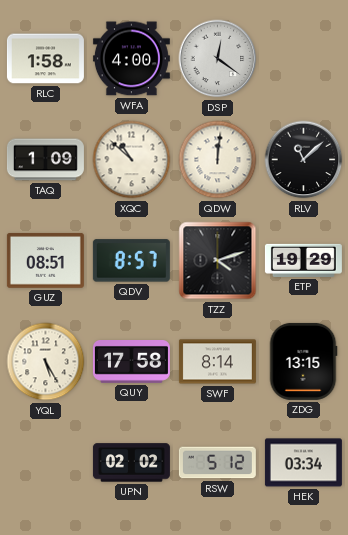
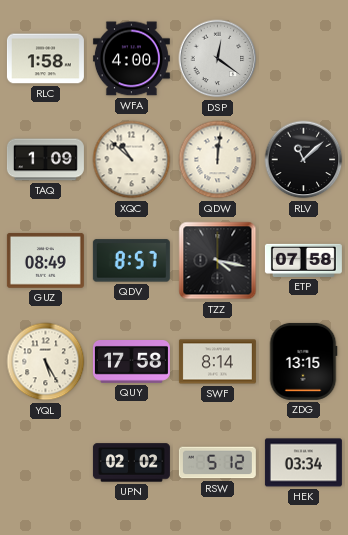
GUZ: 08:51 -> 08:49 (45, 260)
TZZ: 4:12 -> 4:17 (218, 261)
ETP: 19:29 -> 07:58 (303, 260)
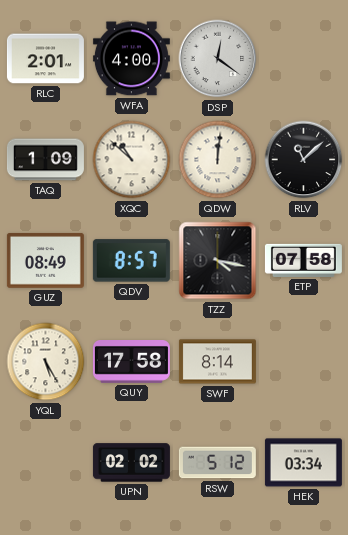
RLC: 1:58 -> 2:01 (45, 59)
ZDG: 13:15 -> none (303, 361)
